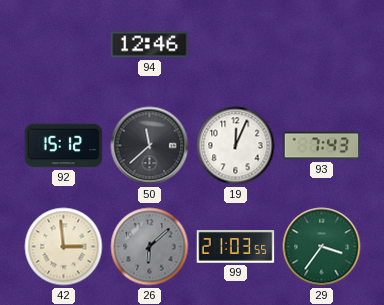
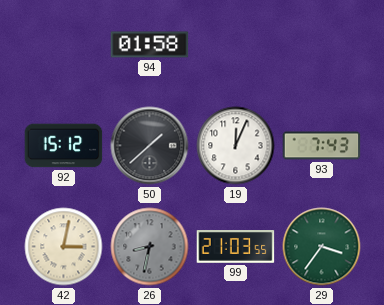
94: 12:46 -> 01:58 (150, 45)
50: 11:38 -> 1:38 (150, 146)
42: 2:59 -> 3:02 (64, 247)
26: 6:08 -> 8:32 (150, 247)
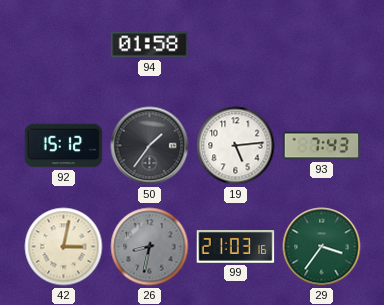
50: 1:38 -> 1:36 (150, 146)
19: 12:04 -> 5:14 (236, 146)
99: 21:03:55 -> 21:03:16 (236, 247)
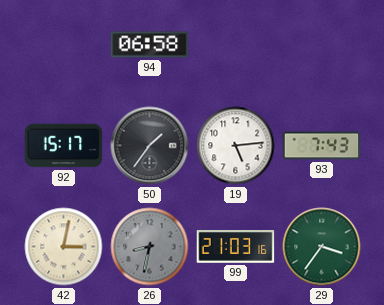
94: 01:58 -> 06:58 (150, 45)
92: 15:12 -> 15:17 (64, 146)
